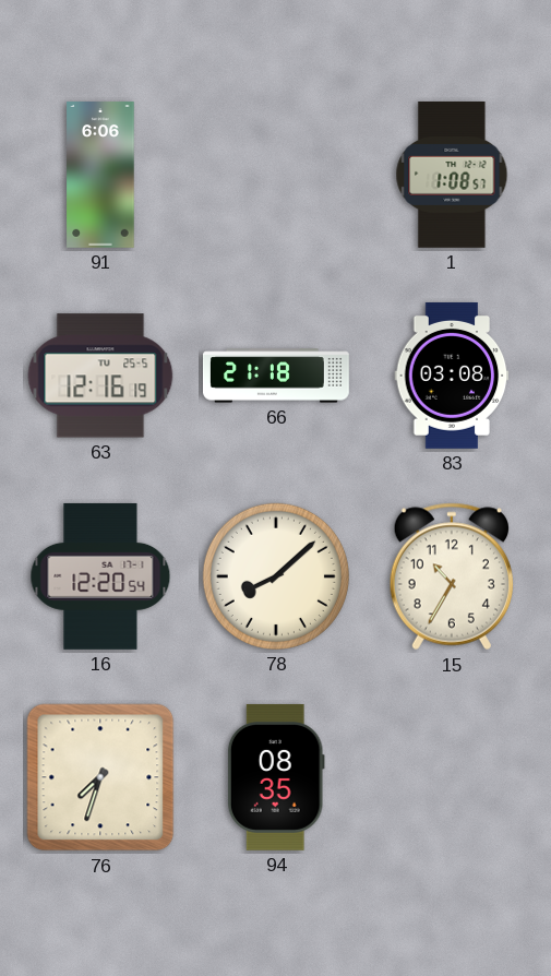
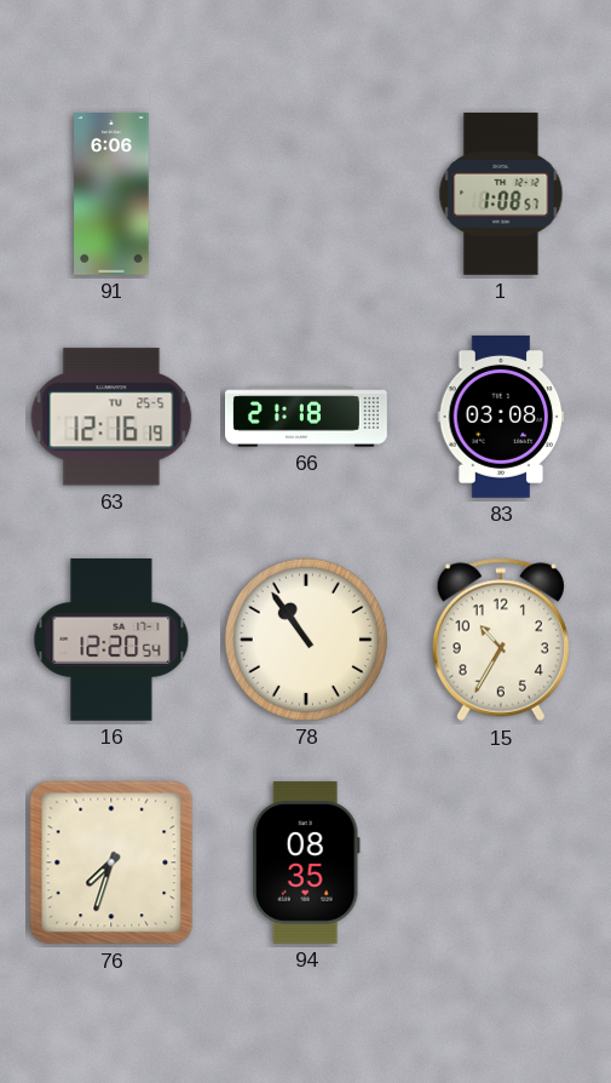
78: 8:08 -> 10:54 (306, 640)
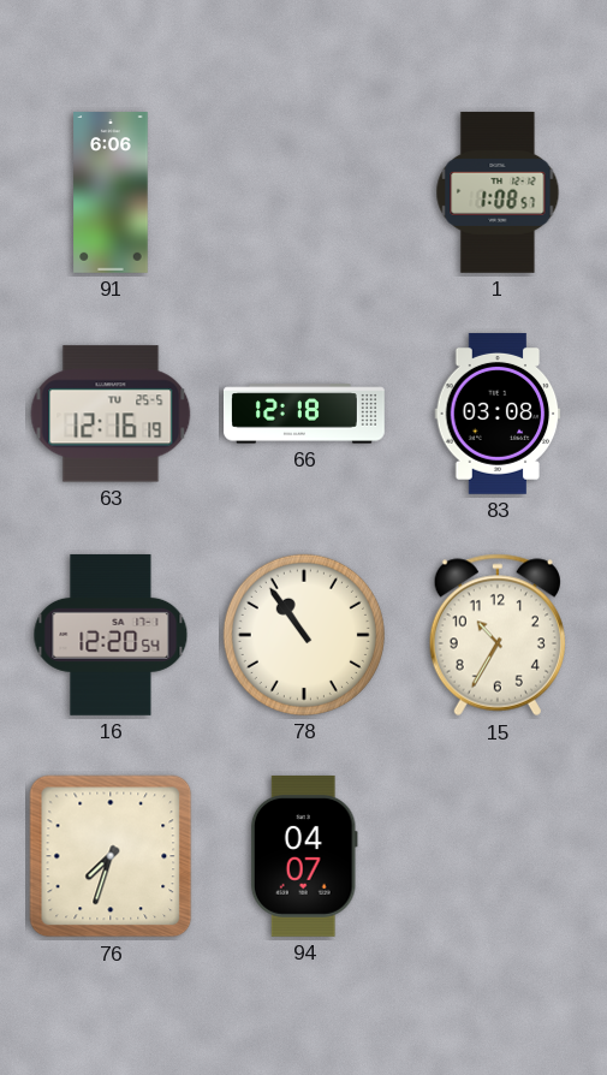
66: 21:18 -> 12:18 (305, 414)
94: 08:35 -> 04:07 (304, 856)
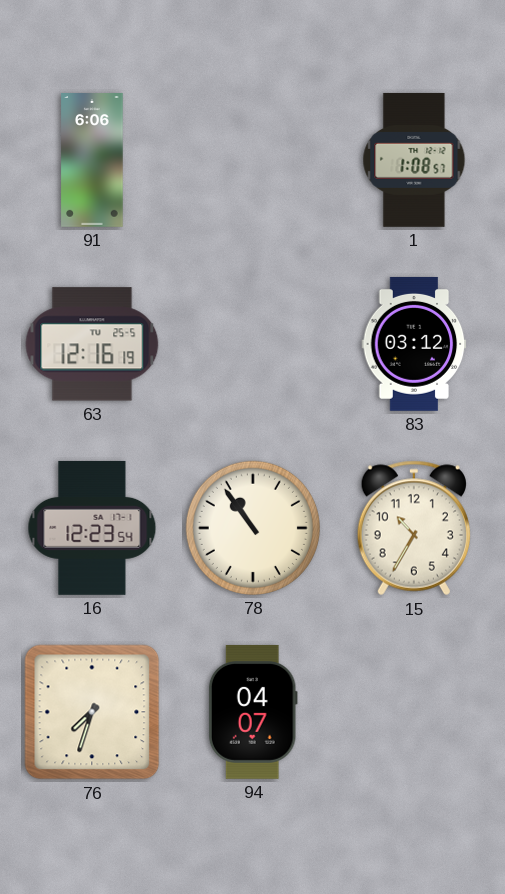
66: 12:18 -> none (305, 414)
83: 03:08 -> 03:12 (414, 344)
16: 12:20 -> 12:23 (92, 528)
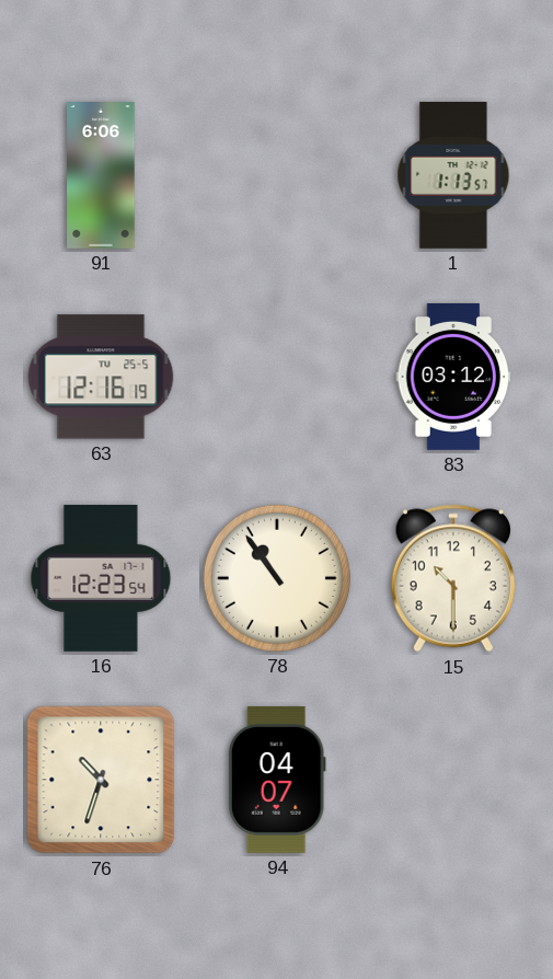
1: 1:08 -> 1:13 (453, 175)
15: 10:35 -> 10:30 (453, 578)
76: 7:33 -> 10:33 (101, 780)
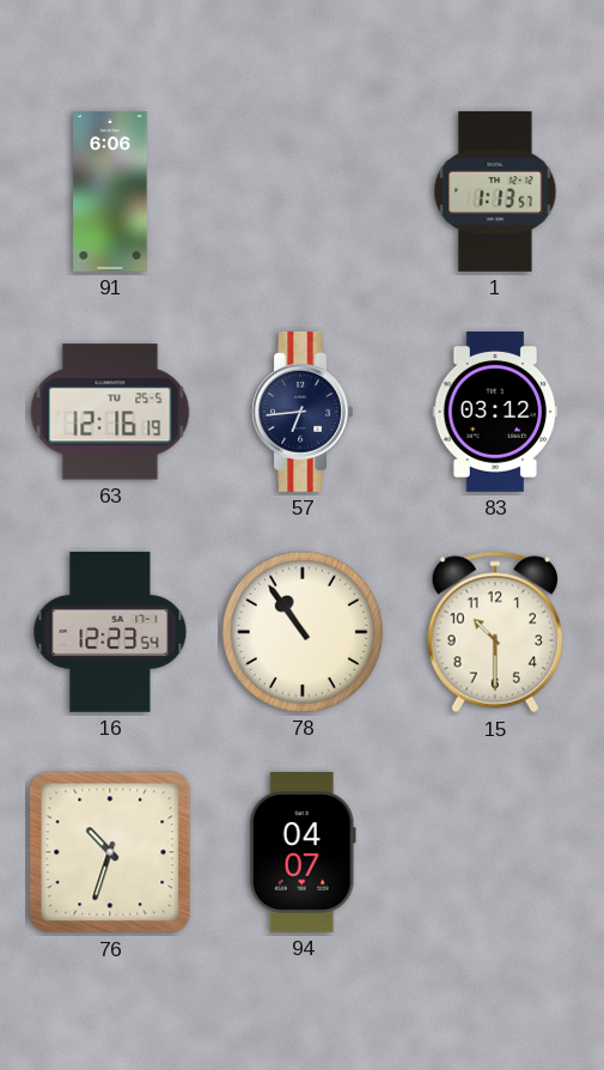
57: none -> 6:44 (303, 412)
